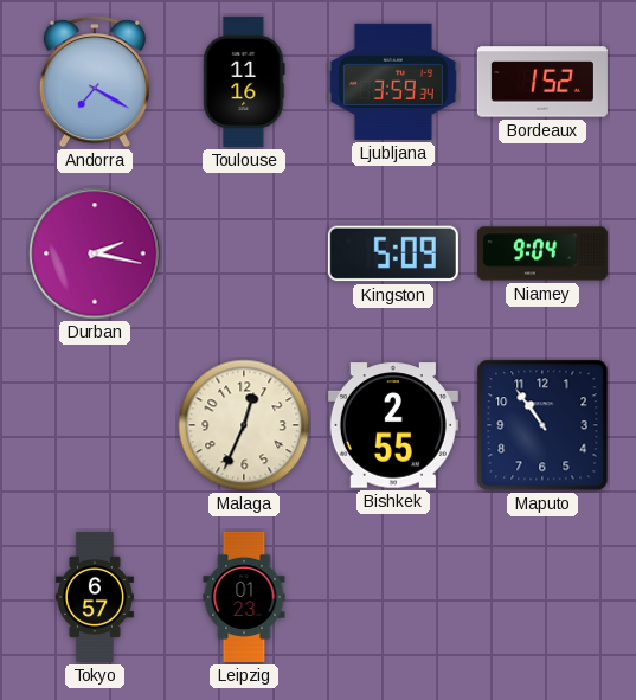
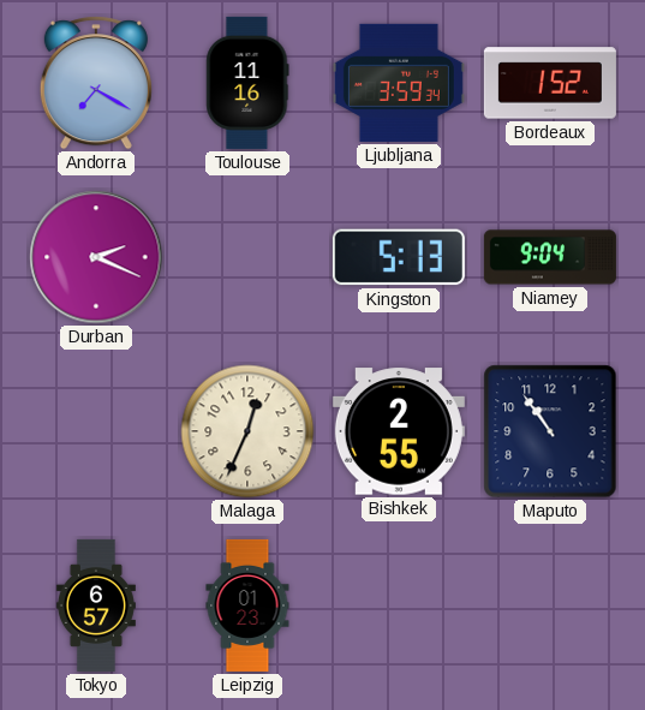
Durban: 2:17 -> 2:19 (96, 257)
Kingston: 5:09 -> 5:13 (399, 257)
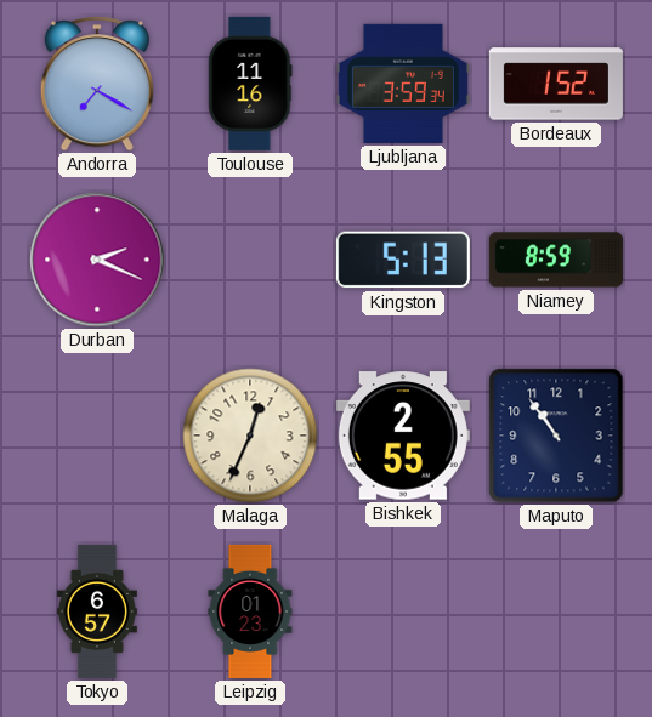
Niamey: 9:04 -> 8:59 (556, 260)
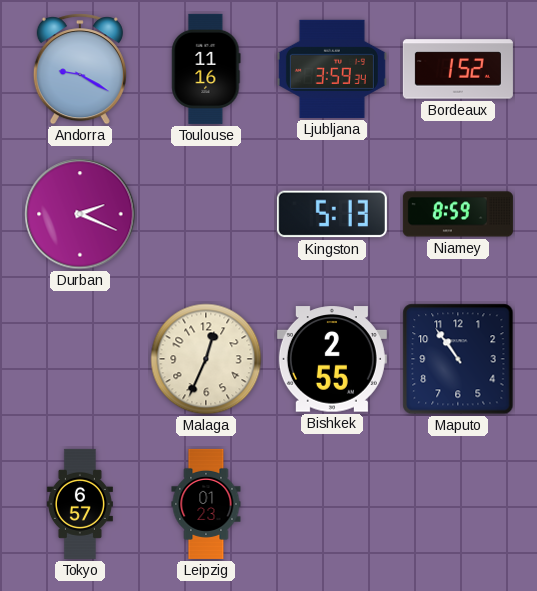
Andorra: 7:20 -> 9:20 (80, 69)
